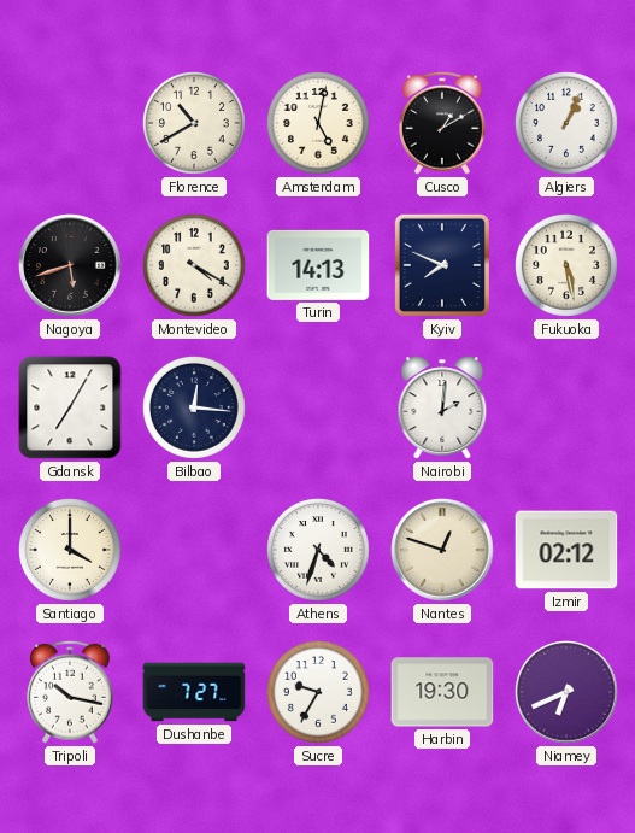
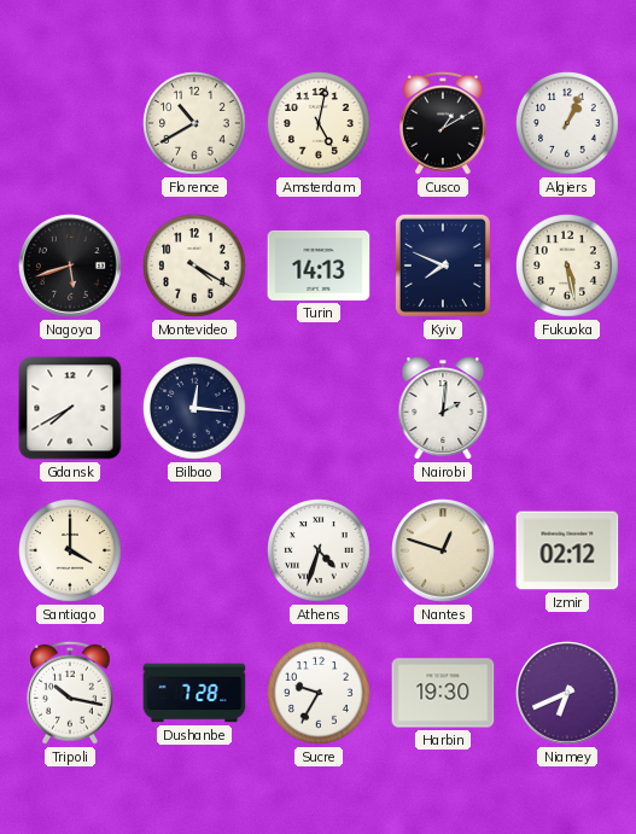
Gdansk: 7:05 -> 7:40 (70, 408)
Dushanbe: 7:27 -> 7:28 (194, 693)
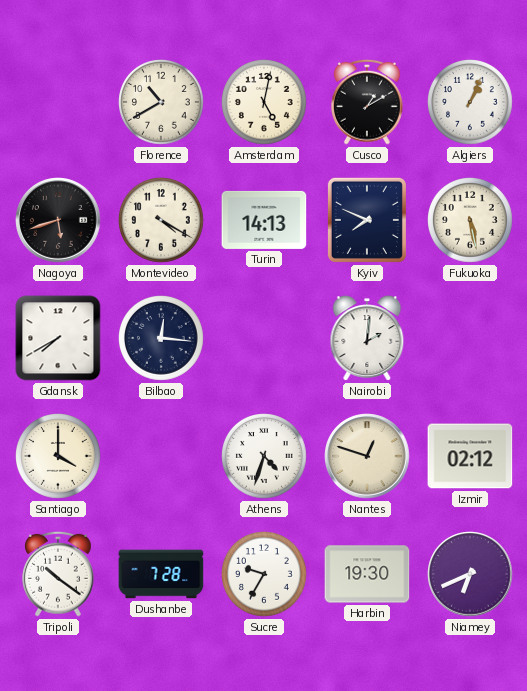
Tripoli: 10:17 -> 10:21 (59, 574)
